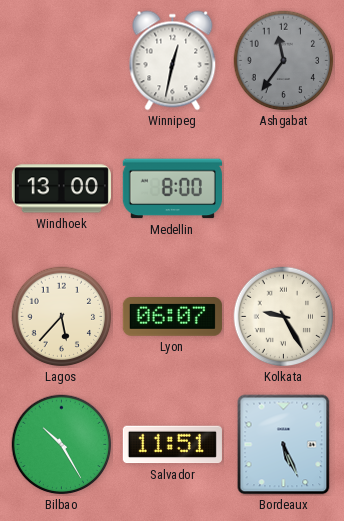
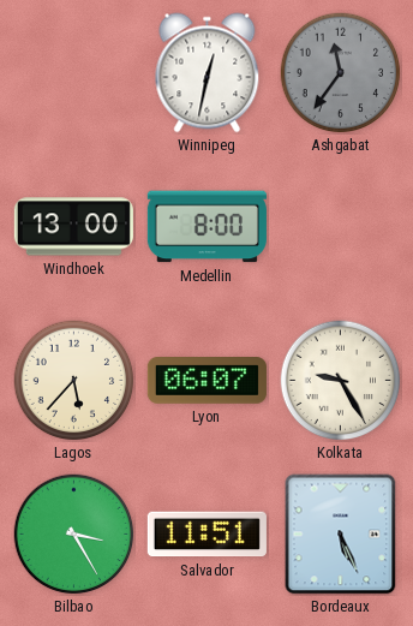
Bilbao: 10:25 -> 3:25 (74, 535)
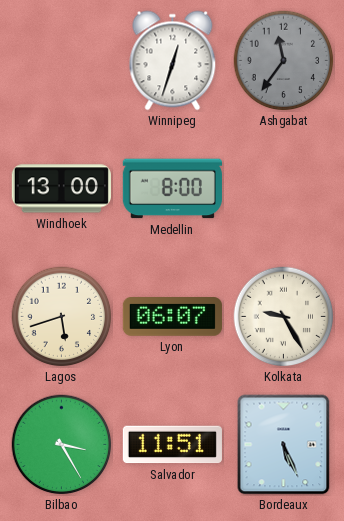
Winnipeg: 12:32 -> 12:33 (173, 61)
Lagos: 5:37 -> 5:42 (62, 317)
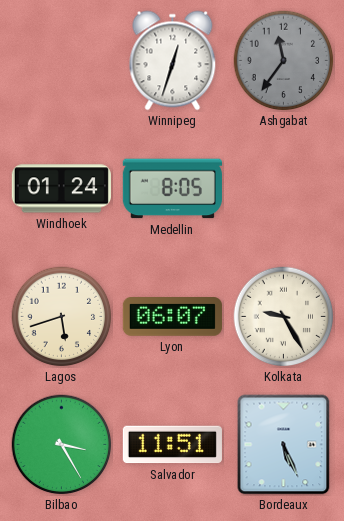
Windhoek: 13:00 -> 01:24 (61, 189)
Medellin: 8:00 -> 8:05 (172, 189)
